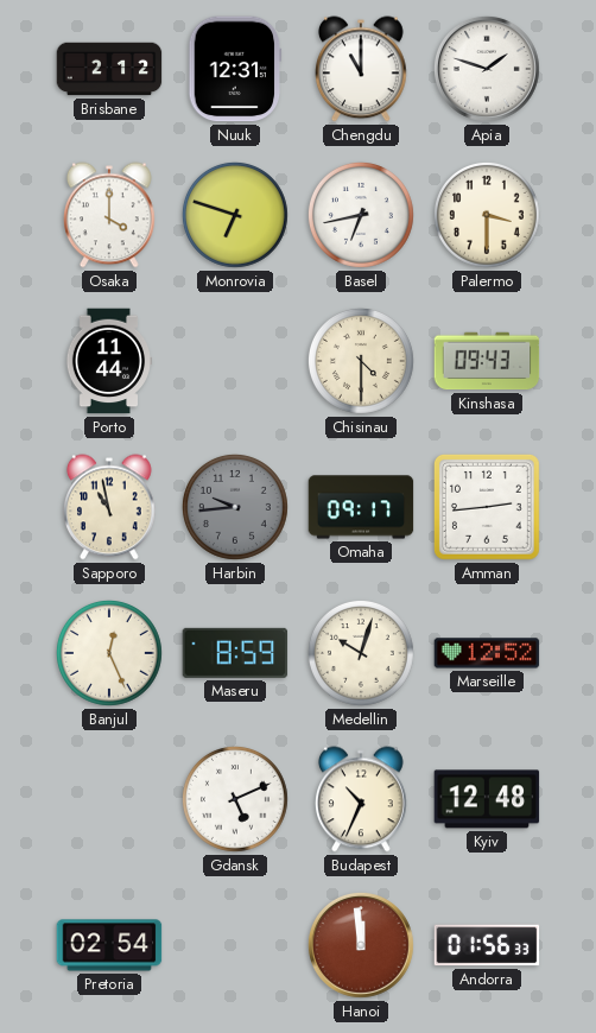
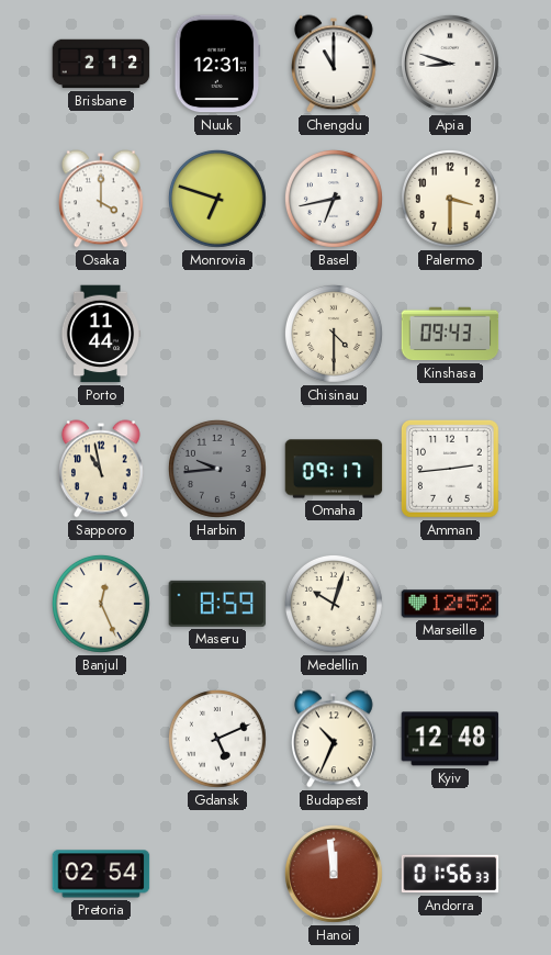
Apia: 1:48 -> 8:48 (450, 64)
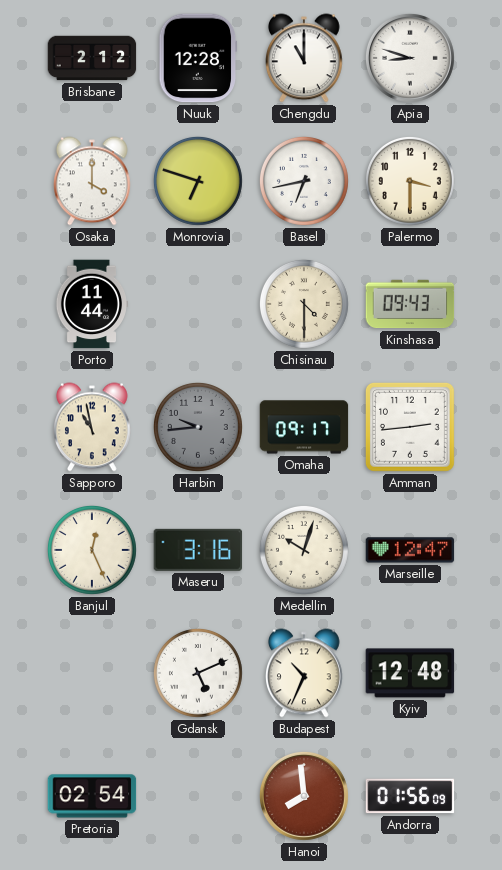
Nuuk: 12:31 -> 12:28 (198, 58)
Maseru: 8:59 -> 3:16 (198, 550)
Marseille: 12:52 -> 12:47 (410, 550)
Hanoi: 11:59 -> 7:59 (304, 796)
Andorra: 01:56:33 -> 01:56:09 (410, 796)
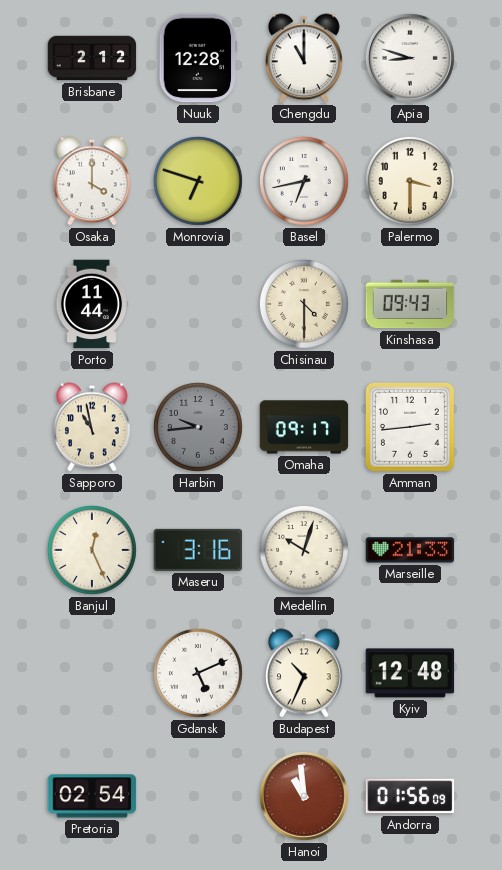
Marseille: 12:47 -> 21:33 (410, 550)
Hanoi: 7:59 -> 10:59 (304, 796)
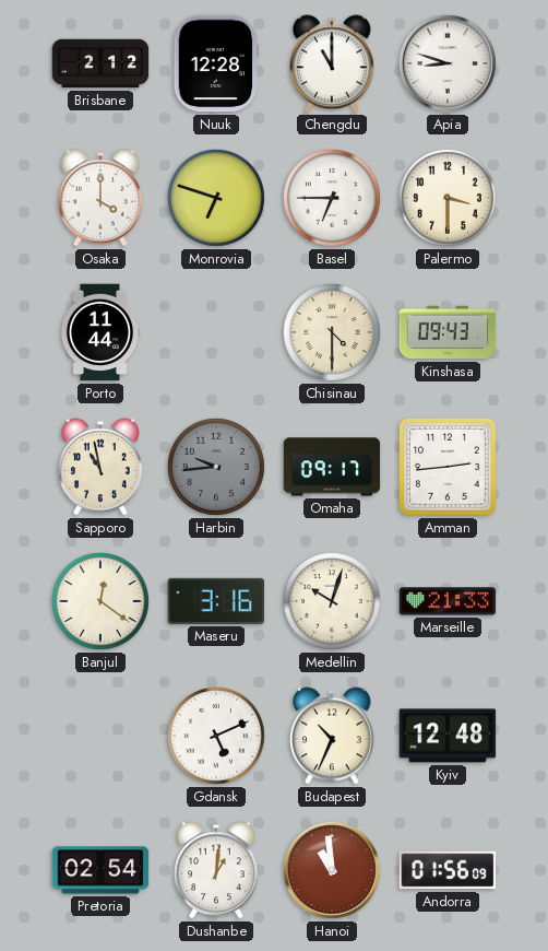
Basel: 6:43 -> 6:45 (332, 198)
Banjul: 12:26 -> 12:21 (100, 601)
Dushanbe: none -> 1:01 (217, 870)
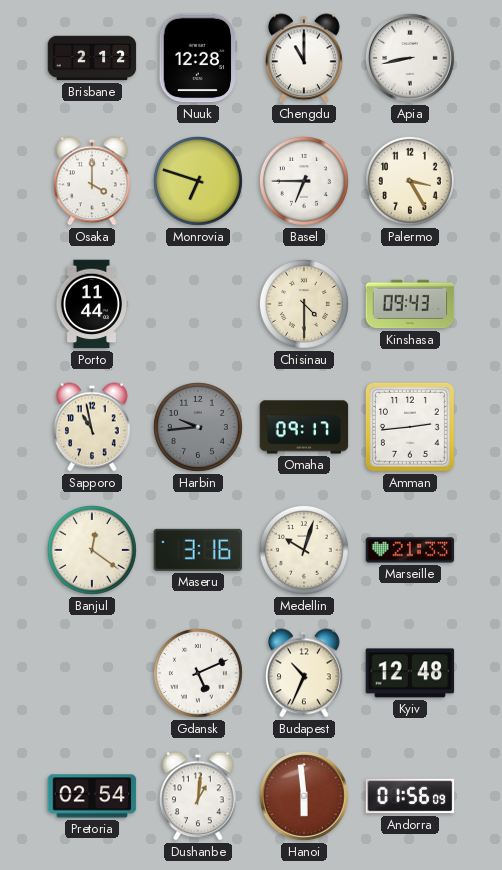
Apia: 8:48 -> 8:43 (410, 58)
Palermo: 3:30 -> 3:25 (410, 181)
Hanoi: 10:59 -> 5:59 (304, 796)
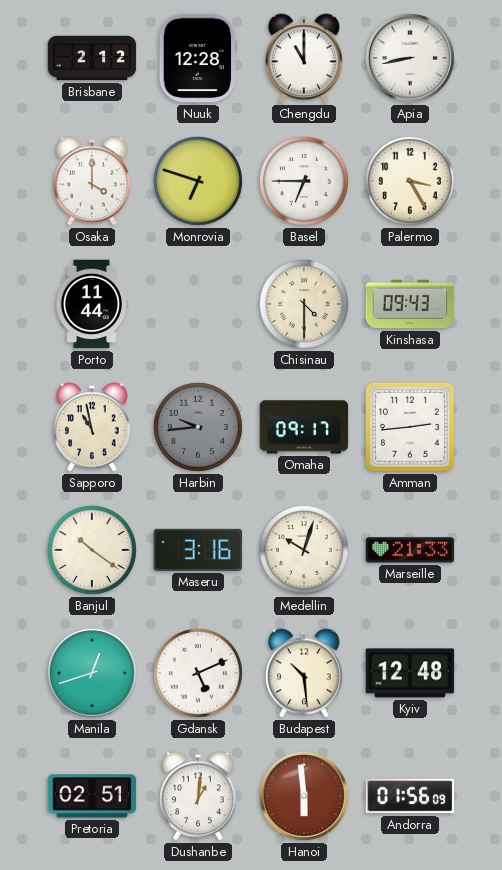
Banjul: 12:21 -> 10:21 (92, 550)
Manila: none -> 12:42 (92, 673)
Budapest: 10:34 -> 10:29 (305, 673)
Pretoria: 02:54 -> 02:51 (92, 796)
